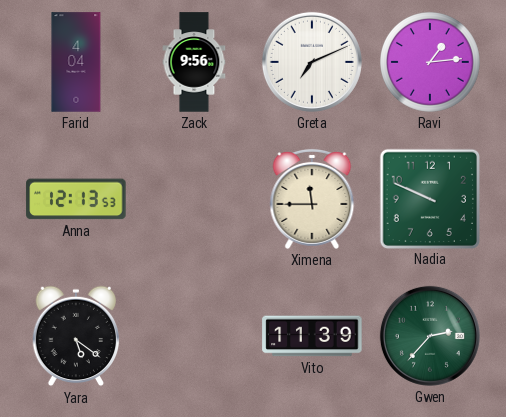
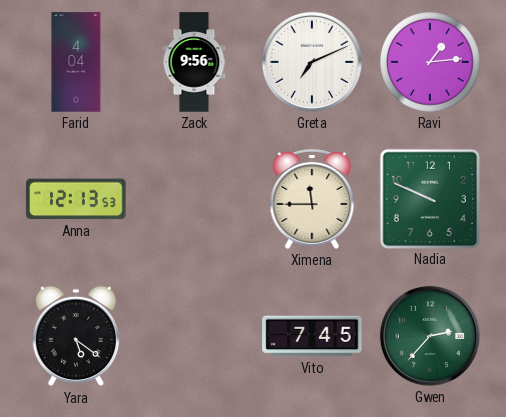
Vito: 11:39 -> 7:45 (312, 336)
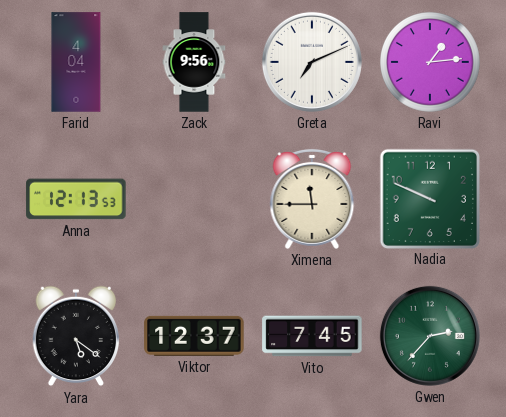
Viktor: none -> 12:37 (194, 336)
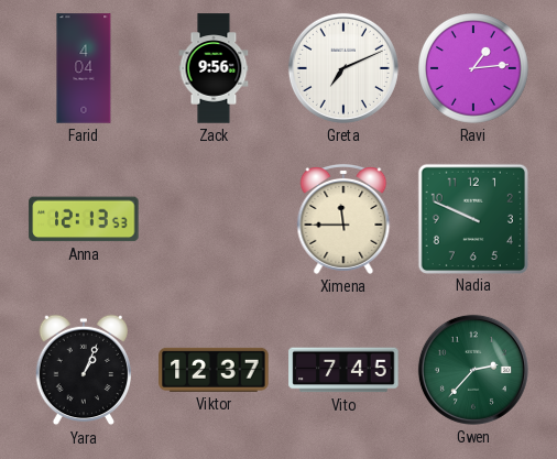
Yara: 5:21 -> 1:04 (83, 370)
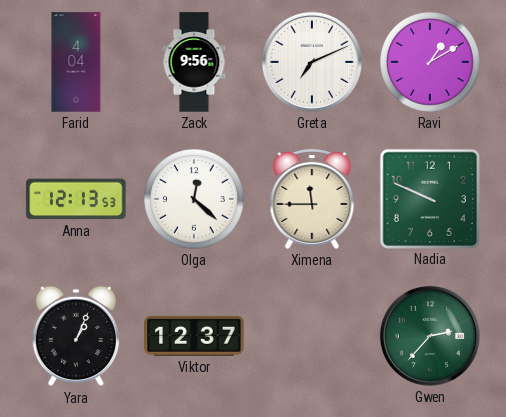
Ravi: 1:14 -> 1:10 (431, 63)
Olga: none -> 12:22 (195, 200)
Vito: 7:45 -> none (343, 370)
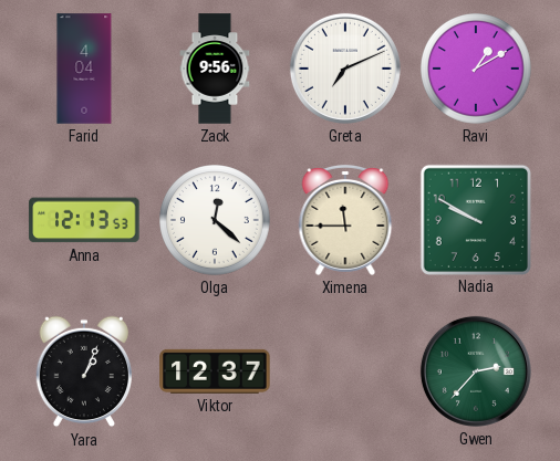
Nadia: 9:49 -> 9:50 (475, 219)
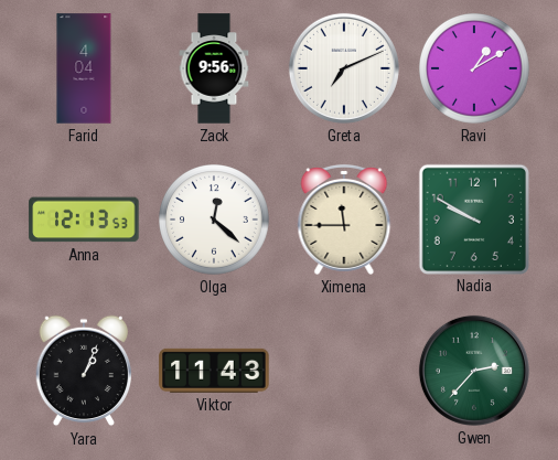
Viktor: 12:37 -> 11:43 (214, 371)
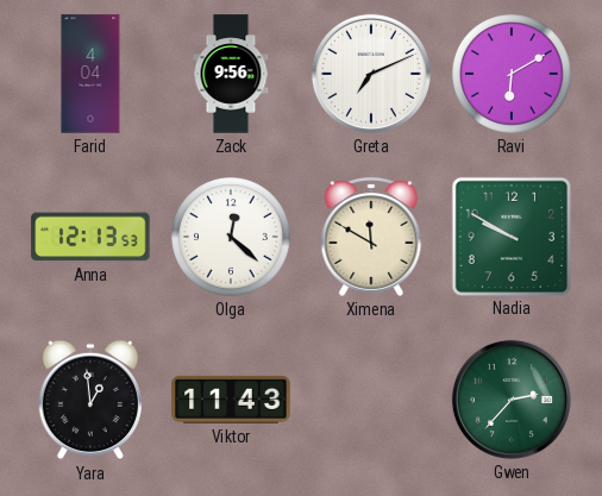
Ravi: 1:10 -> 6:10 (513, 75)
Ximena: 11:45 -> 11:50 (371, 237)
Yara: 1:04 -> 12:59 (89, 400)
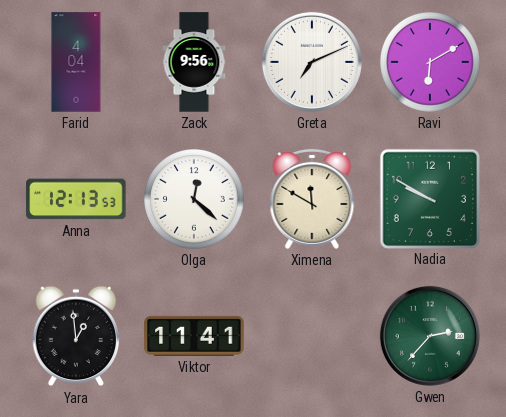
Viktor: 11:43 -> 11:41 (194, 336)
